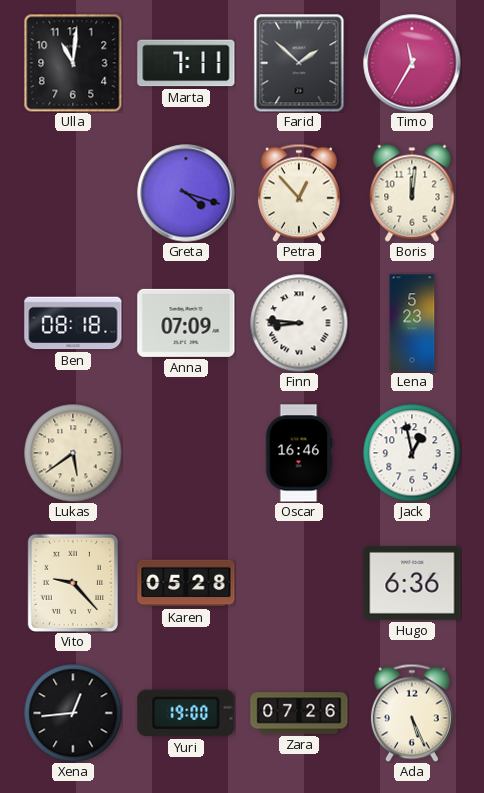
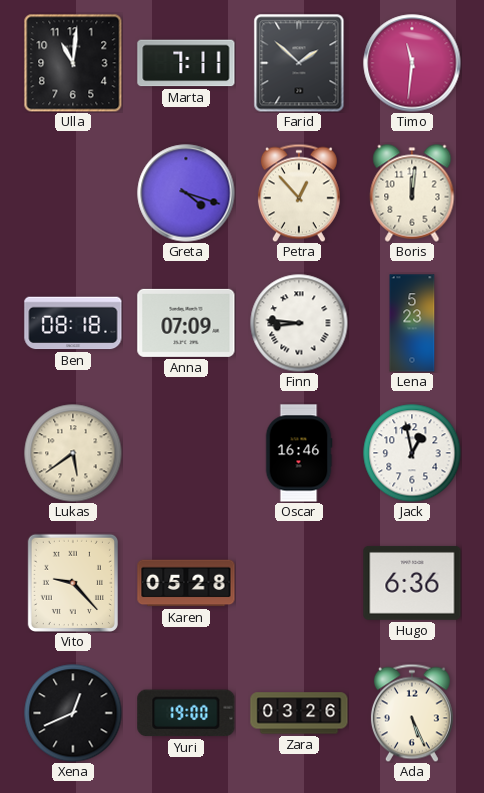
Timo: 11:35 -> 11:31 (412, 63)
Xena: 12:44 -> 12:41 (73, 713)
Zara: 07:26 -> 03:26 (299, 713)
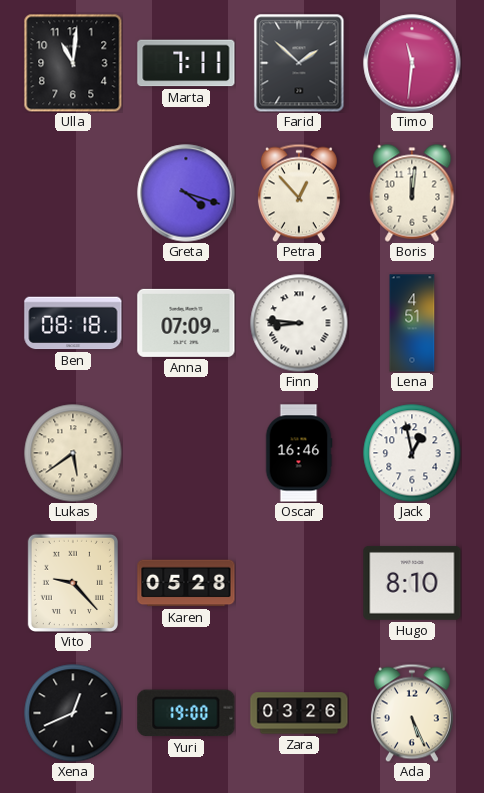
Lena: 5:23 -> 4:51 (412, 323)
Hugo: 6:36 -> 8:10 (412, 583)
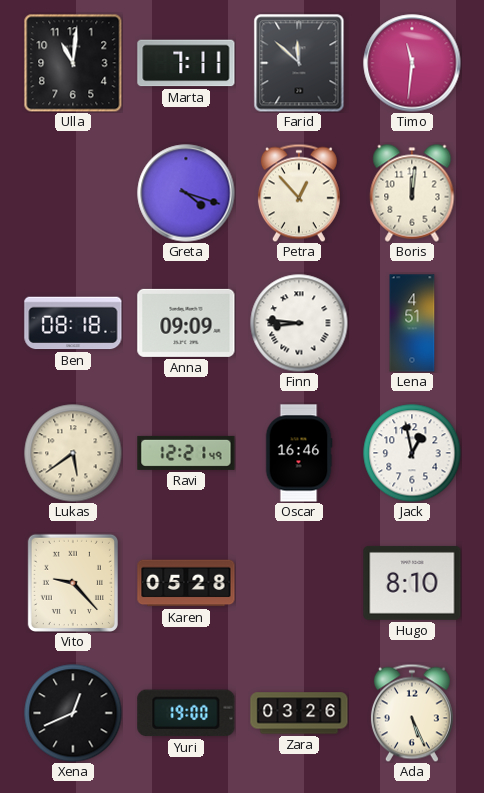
Farid: 1:52 -> 11:52 (299, 63)
Anna: 07:09 -> 09:09 (186, 323)
Ravi: none -> 12:21 (186, 453)
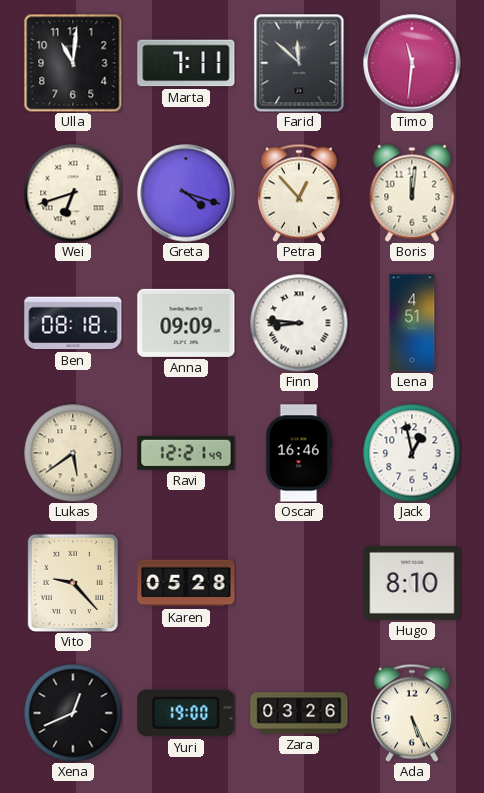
Wei: none -> 6:42 (73, 193)
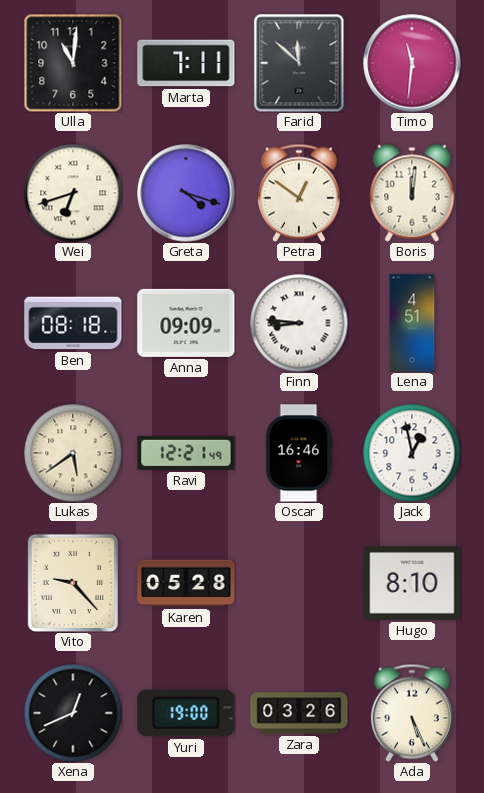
Petra: 12:53 -> 12:51 (299, 193)
